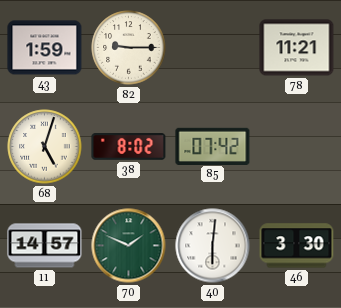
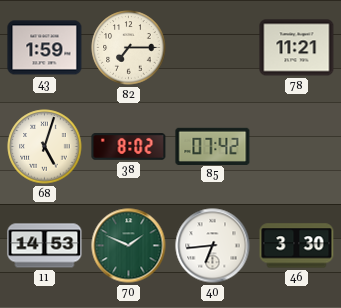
82: 9:15 -> 7:15 (129, 48)
11: 14:57 -> 14:53 (45, 246)
40: 6:01 -> 6:44 (213, 246)
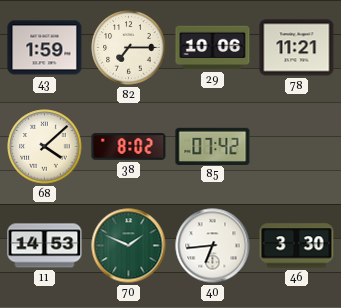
29: none -> 10:06 (213, 48)
68: 5:03 -> 4:08 (45, 147)
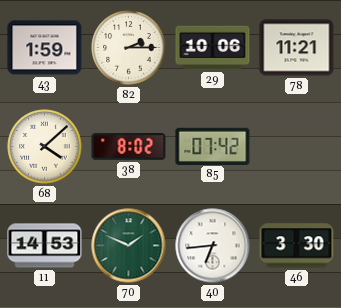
82: 7:15 -> 2:15 (129, 48)
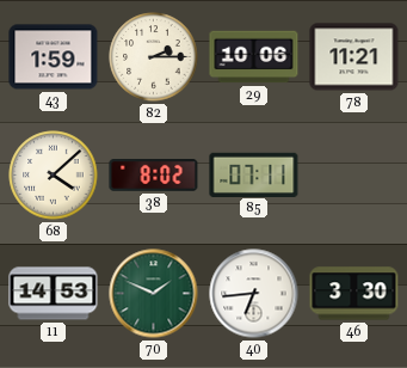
85: 07:42 -> 07:11 (254, 174)
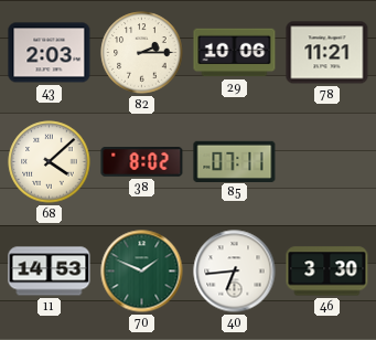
43: 1:59 -> 2:03 (50, 53)
